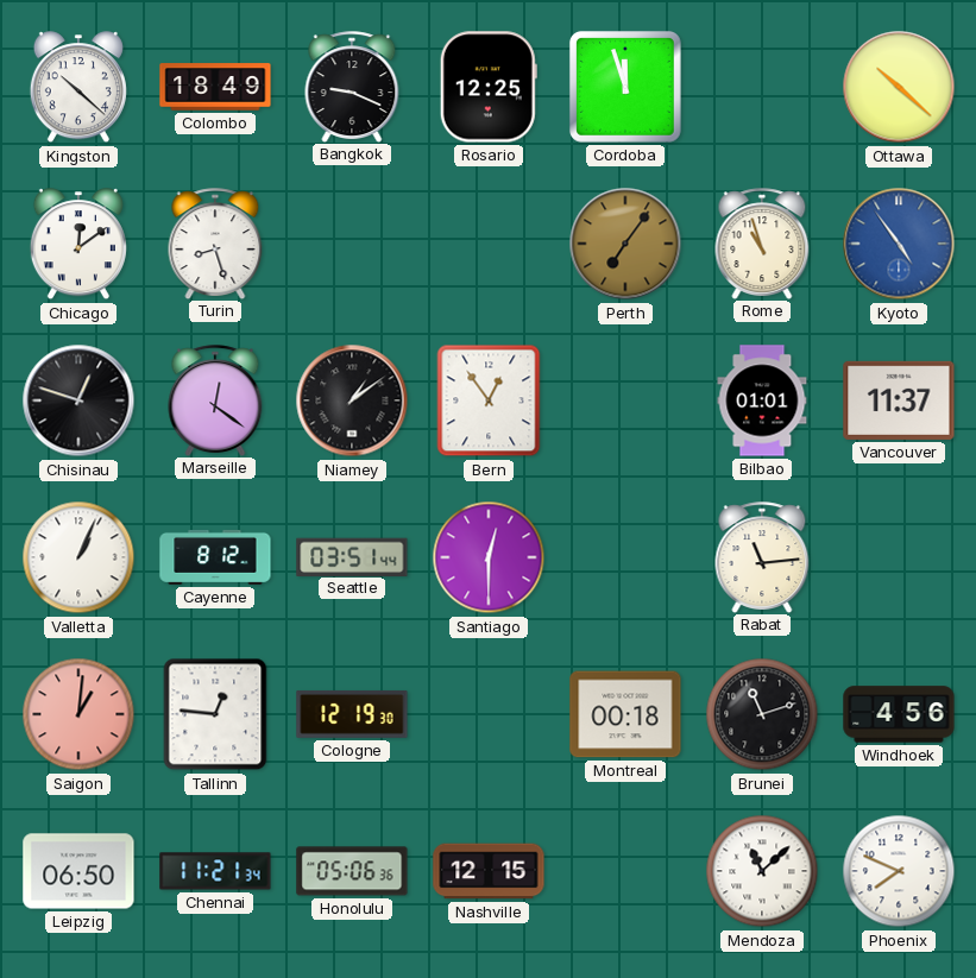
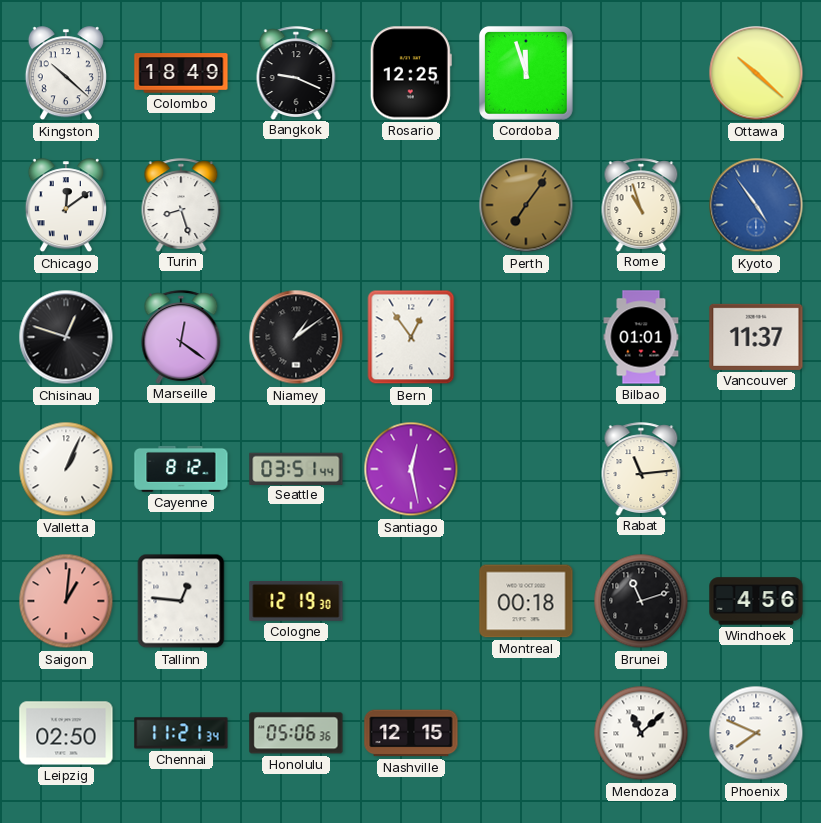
Santiago: 12:30 -> 12:28 (411, 469)
Leipzig: 06:50 -> 02:50 (66, 733)
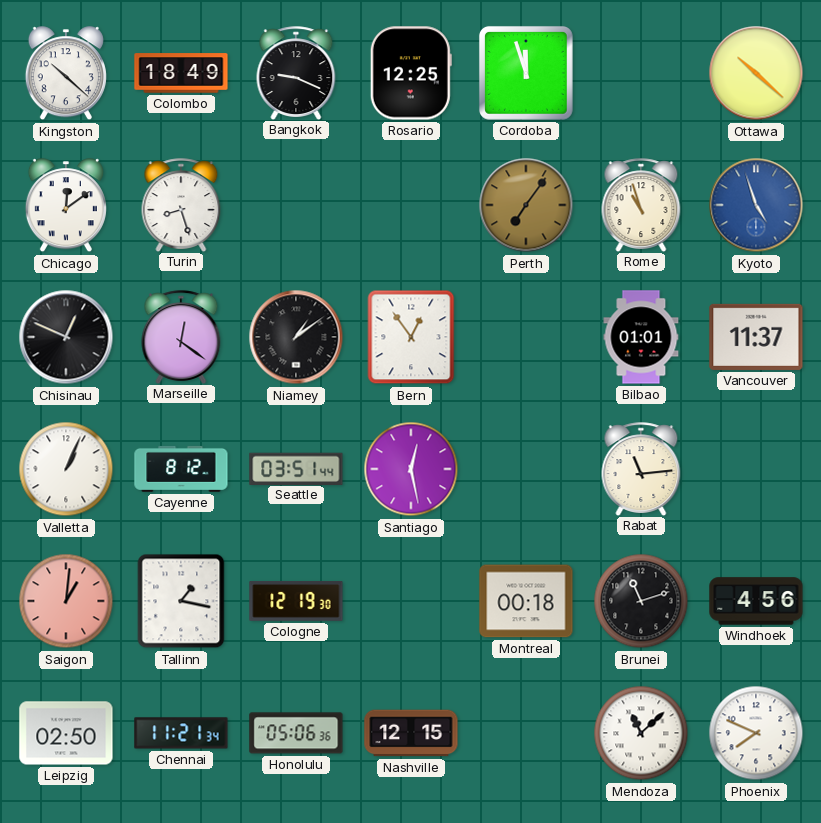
Kyoto: 4:54 -> 4:57 (756, 205)
Chisinau: 12:48 -> 12:49 (66, 337)
Tallinn: 12:46 -> 1:17 (181, 601)
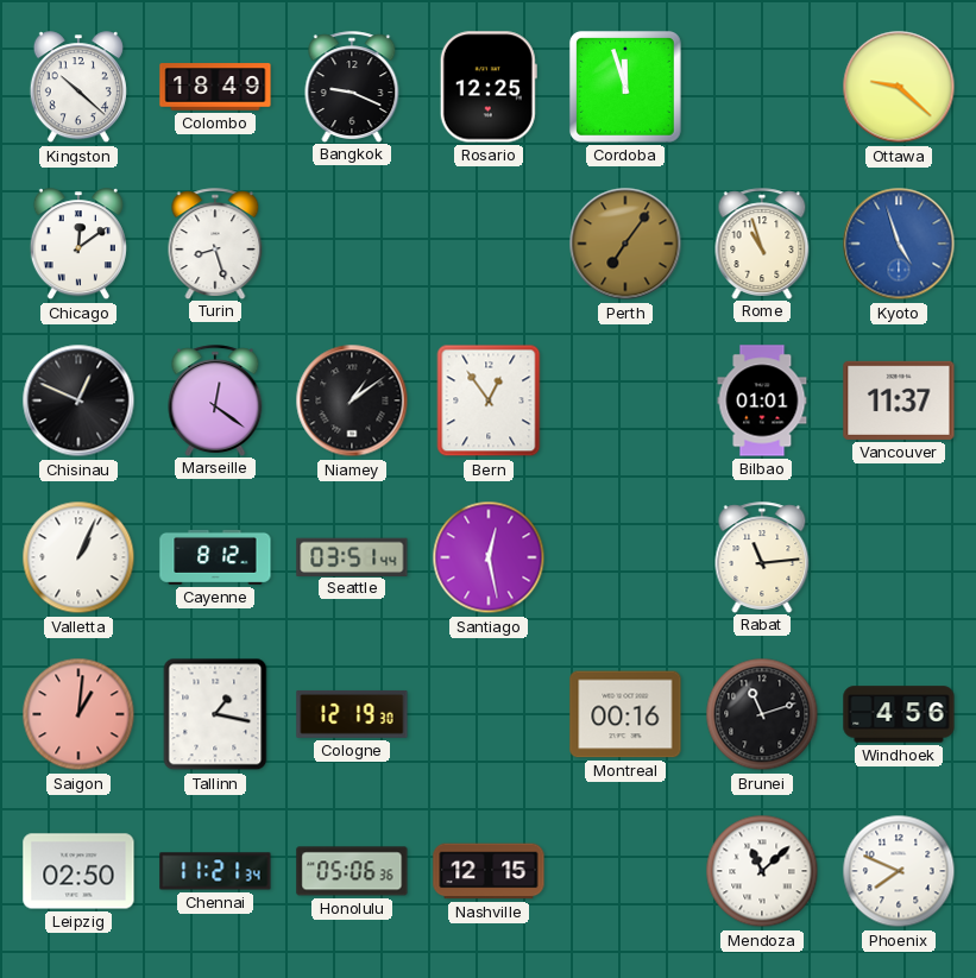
Ottawa: 10:22 -> 9:22 (899, 87)
Montreal: 00:18 -> 00:16 (625, 714)
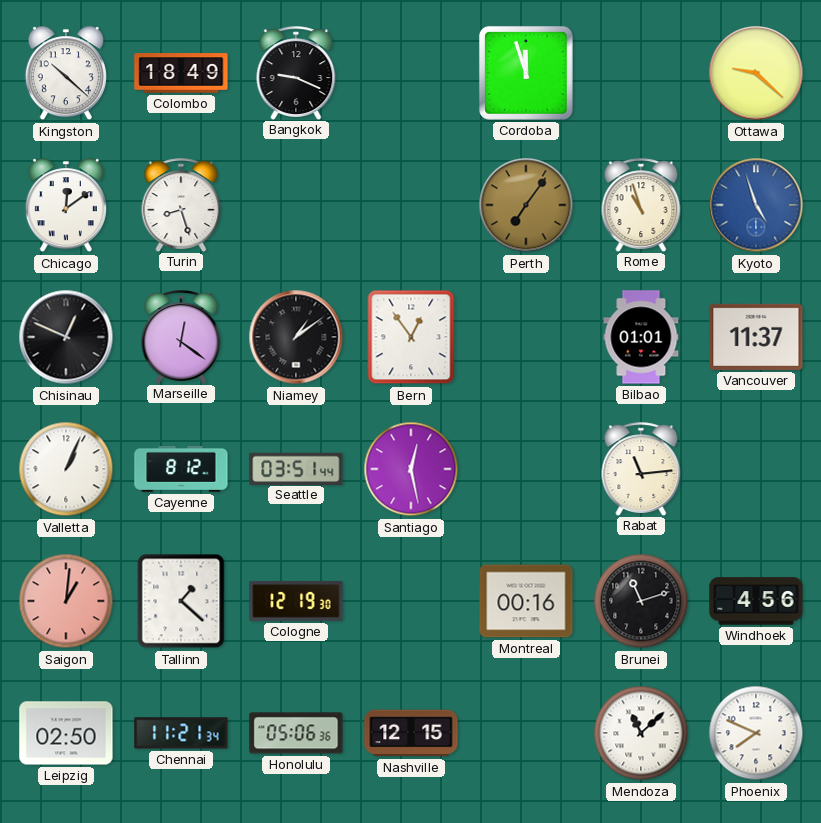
Rosario: 12:25 -> none (489, 87)
Tallinn: 1:17 -> 1:22 (181, 601)
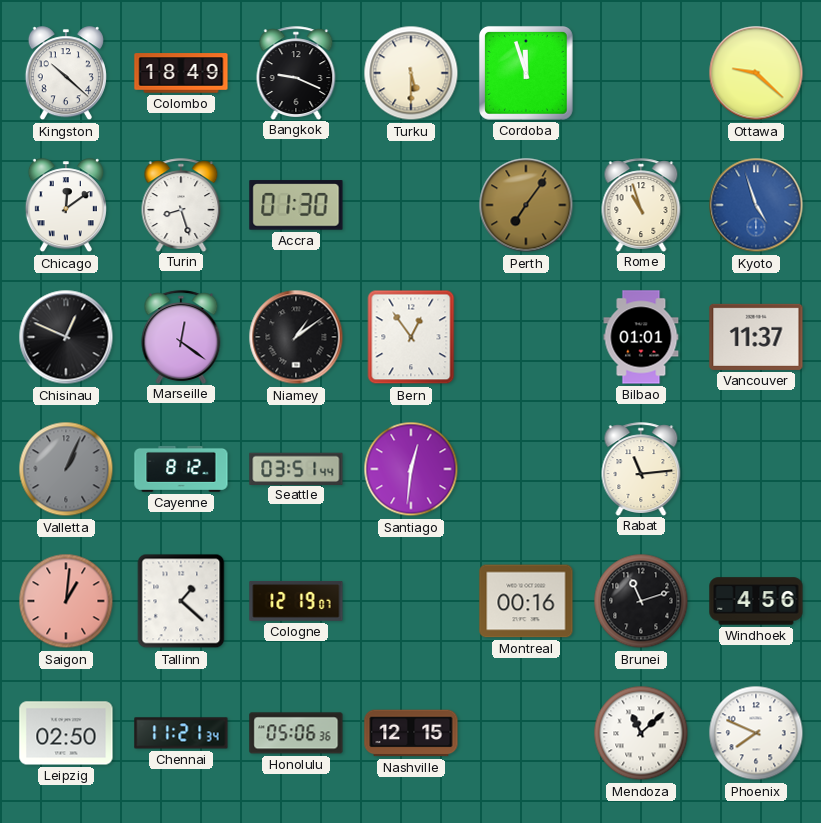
Turku: none -> 5:30 (411, 73)
Accra: none -> 01:30 (296, 205)
Valletta dial: white -> grey (66, 469)
Santiago: 12:28 -> 12:31 (411, 469)
Cologne: 12:19:30 -> 12:19:07 (296, 601)
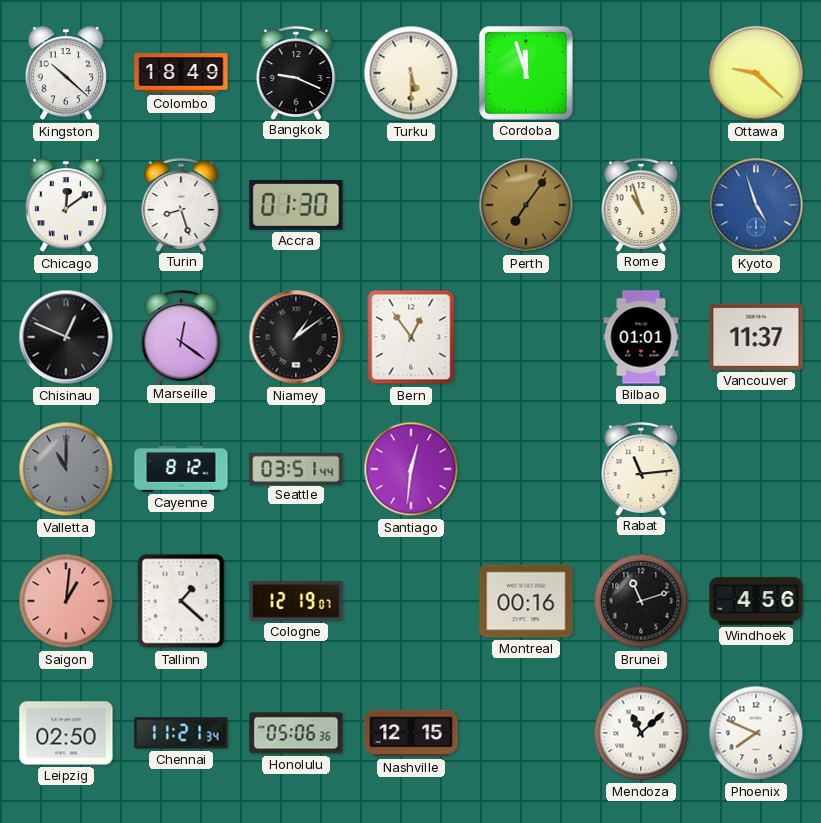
Valletta: 1:04 -> 11:00 (66, 469)
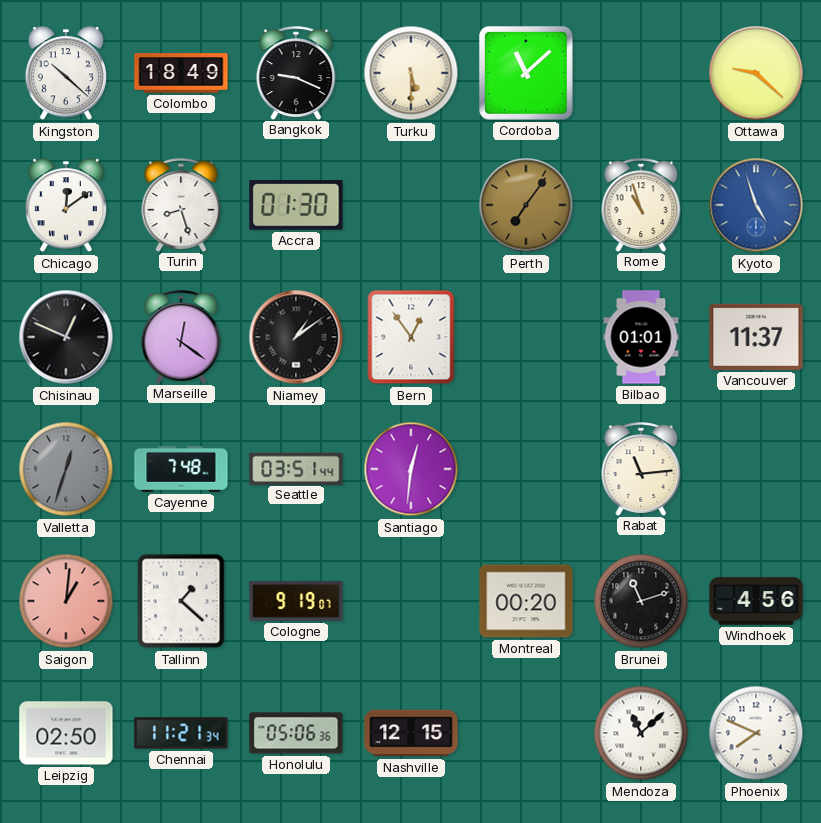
Cordoba: 11:57 -> 11:08 (526, 73)
Valletta: 11:00 -> 12:33 (66, 469)
Cayenne: 8:12 -> 7:48 (181, 469)
Cologne: 12:19 -> 9:19 (296, 601)
Montreal: 00:16 -> 00:20 (526, 601)
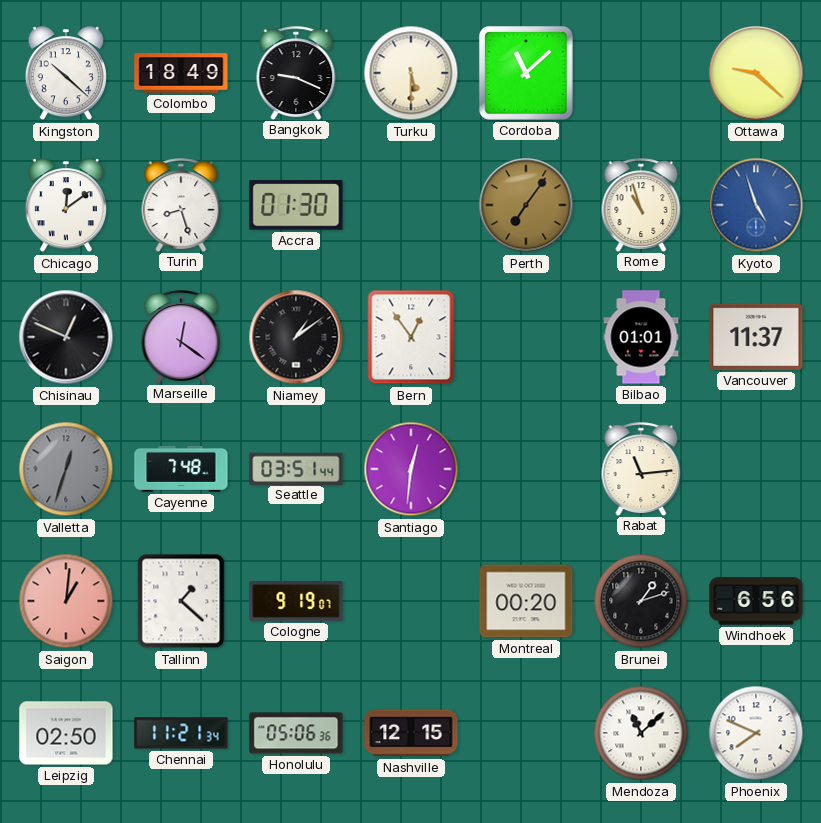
Brunei: 11:12 -> 1:12 (641, 601)
Windhoek: 4:56 -> 6:56 (756, 601)
